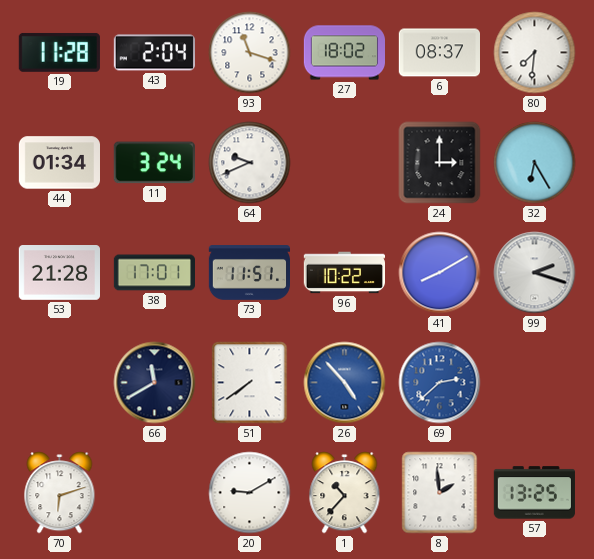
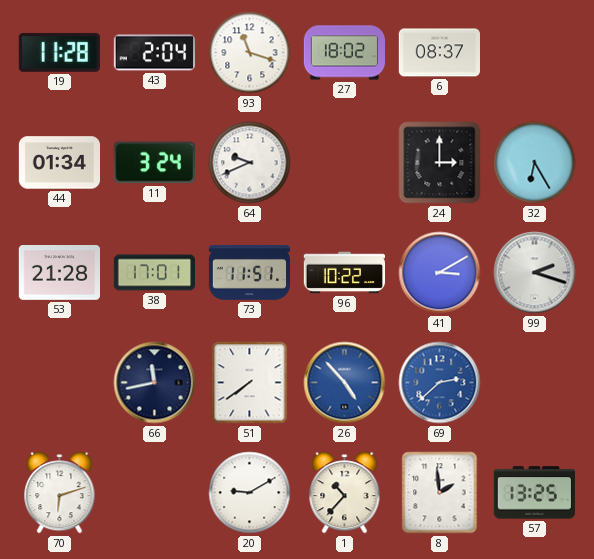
80: 7:31 -> none (535, 53)
41: 8:10 -> 3:10 (440, 273)
66: 11:40 -> 11:43 (155, 383)
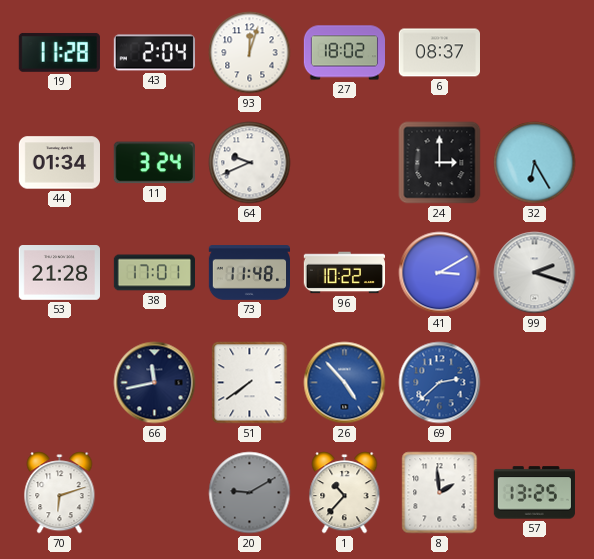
93: 11:18 -> 12:03 (250, 53)
73: 11:51 -> 11:48 (249, 273)
20 dial: white -> grey (250, 493)
